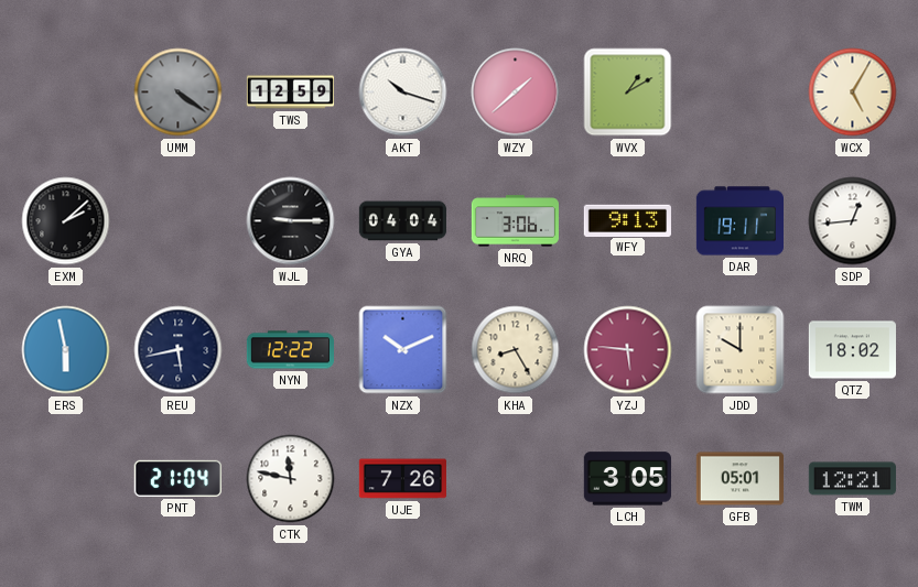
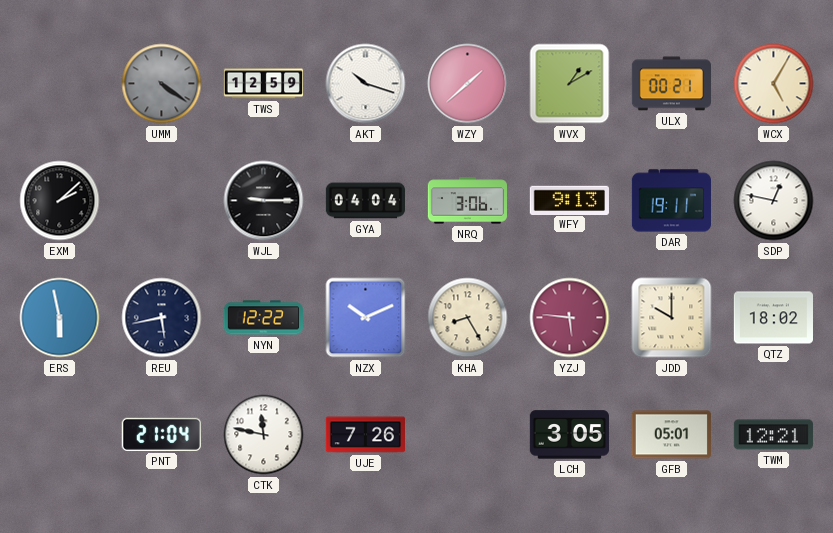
ULX: none -> 00:21 (671, 84)
SDP: 12:44 -> 12:47 (774, 201)
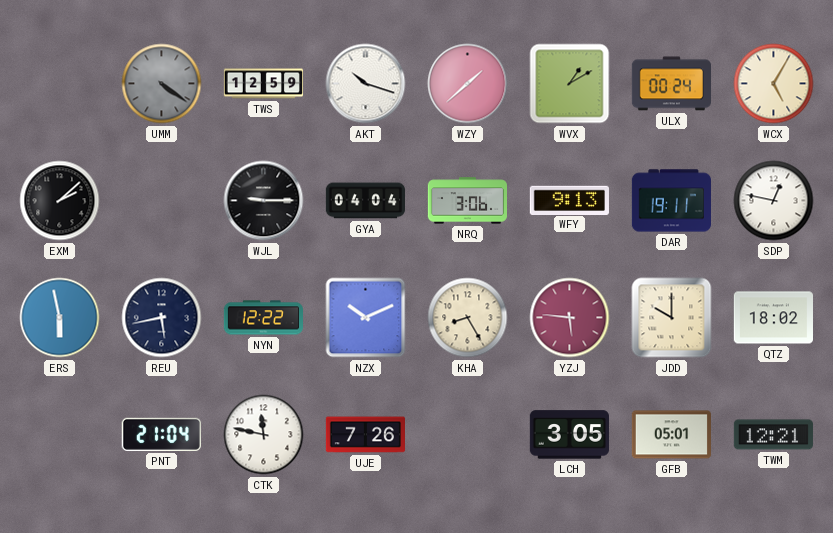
ULX: 00:21 -> 00:24 (671, 84)
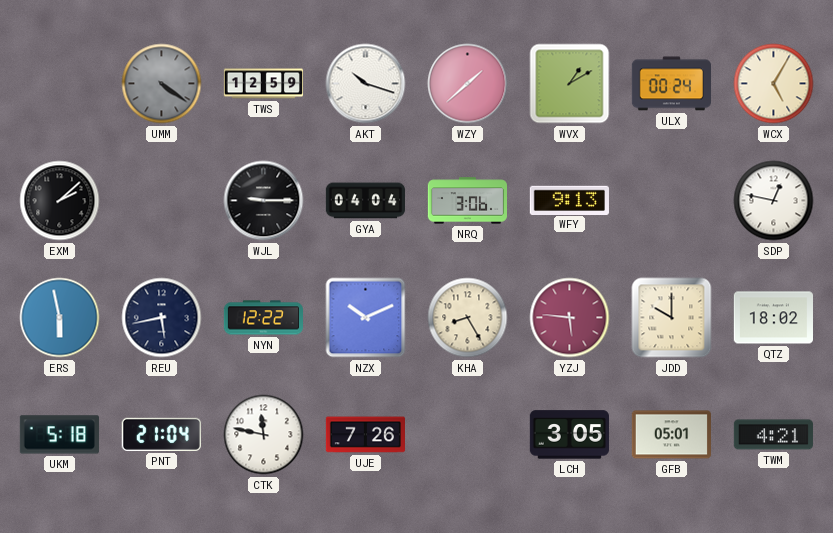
DAR: 19:11 -> none (671, 201)
UKM: none -> 5:18 (59, 435)
TWM: 12:21 -> 4:21 (773, 435)
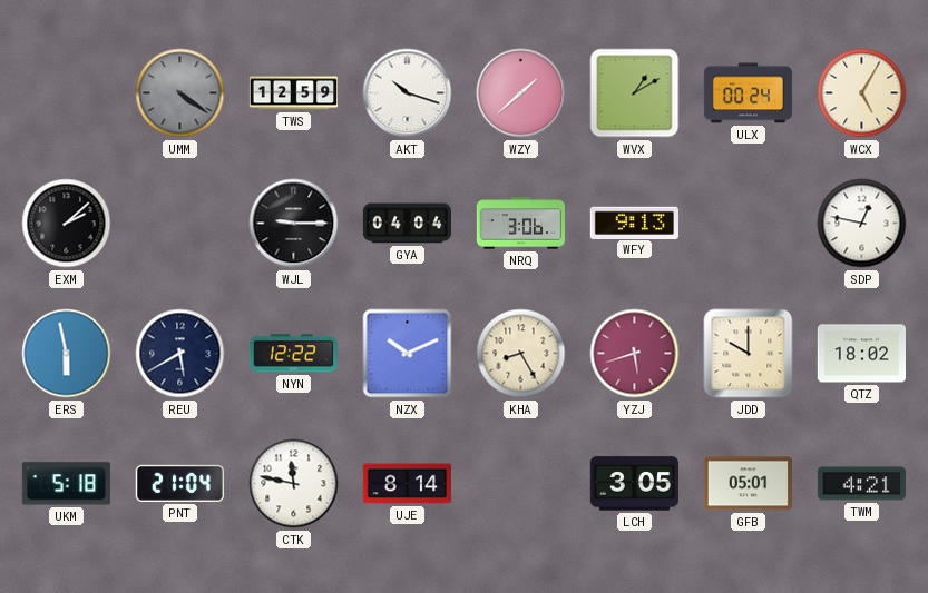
REU: 5:43 -> 5:40 (180, 354)
YZJ: 5:46 -> 5:42 (635, 354)
UJE: 7:26 -> 8:14 (407, 484)
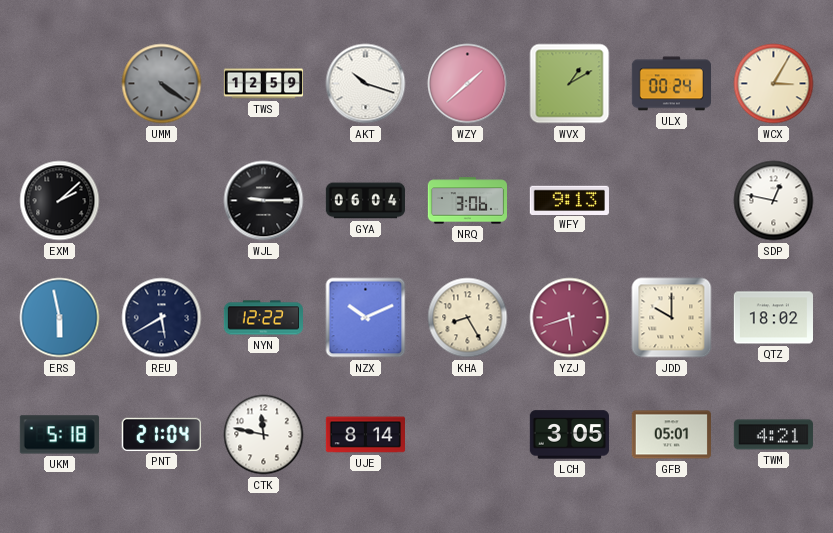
WCX: 5:05 -> 3:05 (774, 84)
GYA: 04:04 -> 06:04 (365, 201)
